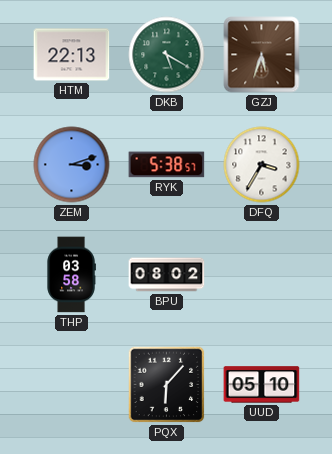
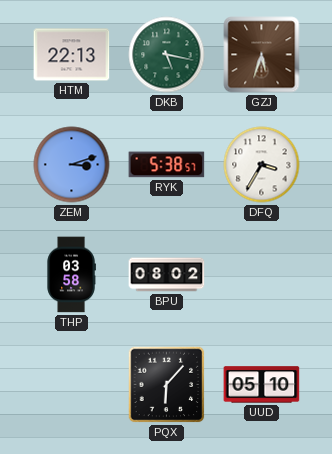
DKB: 5:20 -> 5:17 (167, 55)
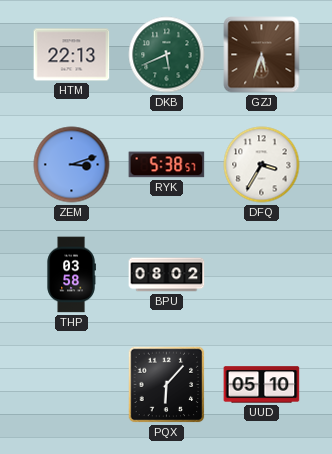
DKB: 5:17 -> 5:41 (167, 55)
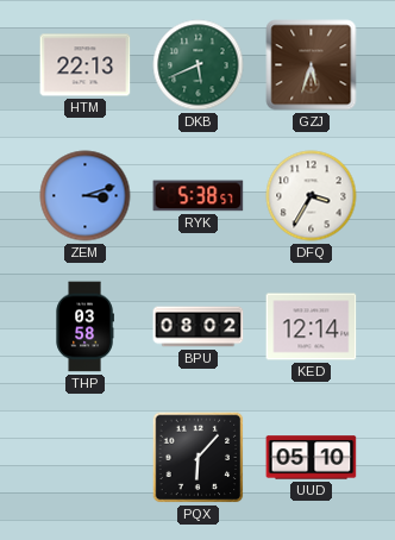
KED: none -> 12:14 (312, 327)
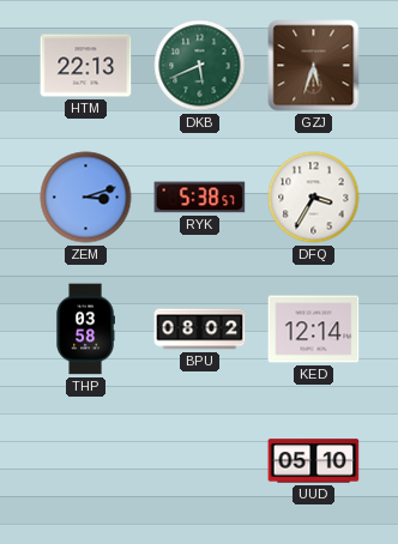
PQX: 6:07 -> none (199, 458)
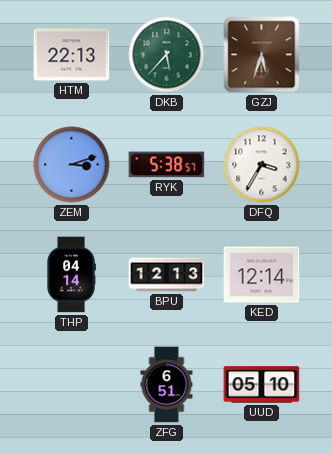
DKB: 5:41 -> 5:37 (167, 55)
THP: 03:58 -> 04:14 (71, 275)
BPU: 08:02 -> 12:13 (167, 275)
ZFG: none -> 6:51 (167, 385)
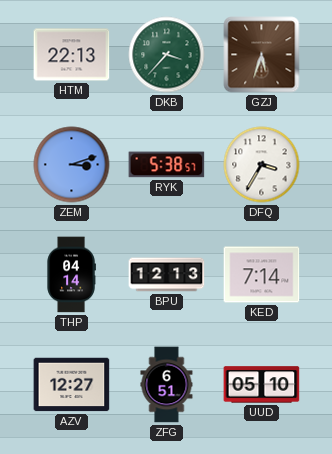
DKB: 5:37 -> 3:37 (167, 55)
KED: 12:14 -> 7:14 (262, 275)
AZV: none -> 12:27 (72, 385)
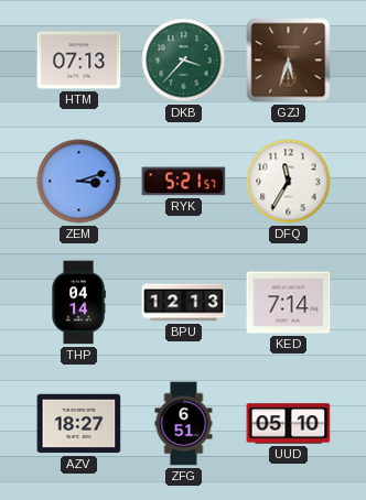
HTM: 22:13 -> 07:13 (79, 61)
RYK: 5:38 -> 5:21 (184, 182)
DFQ: 3:35 -> 11:35 (289, 182)
AZV: 12:27 -> 18:27 (79, 424)
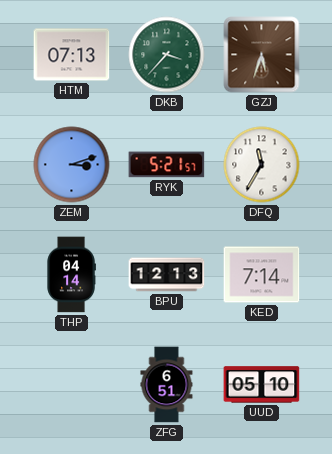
AZV: 18:27 -> none (79, 424)
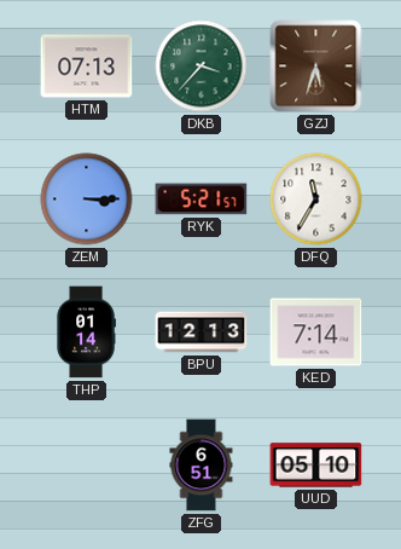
ZEM: 3:12 -> 3:15 (87, 200)
THP: 04:14 -> 01:14 (86, 333)
